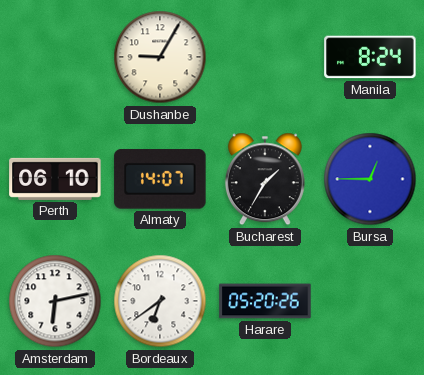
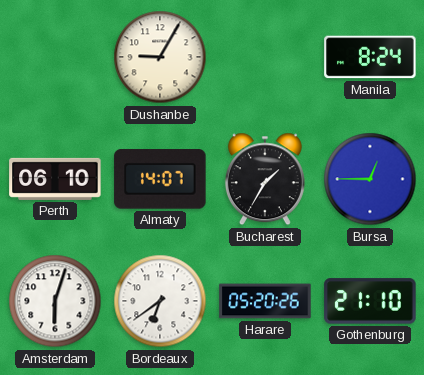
Amsterdam: 6:13 -> 6:03 (55, 301)
Gothenburg: none -> 21:10 (370, 301)
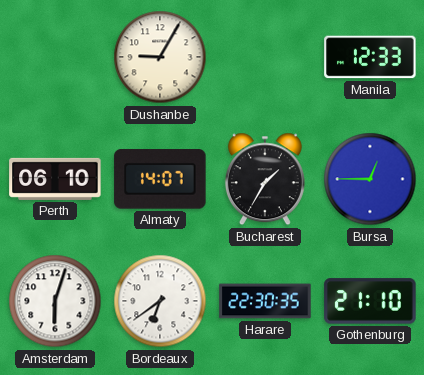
Manila: 8:24 -> 12:33 (370, 57)
Harare: 05:20 -> 22:30 (265, 301)
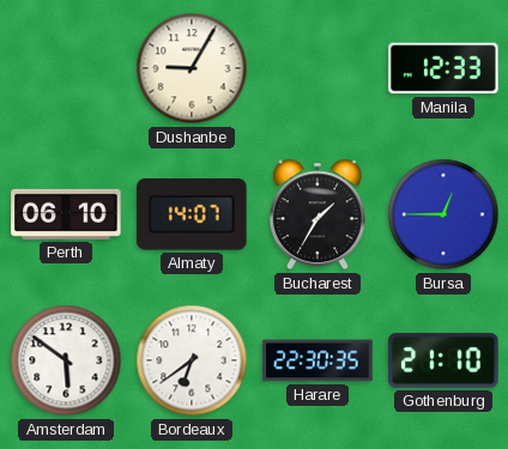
Amsterdam: 6:03 -> 5:51 (66, 360)
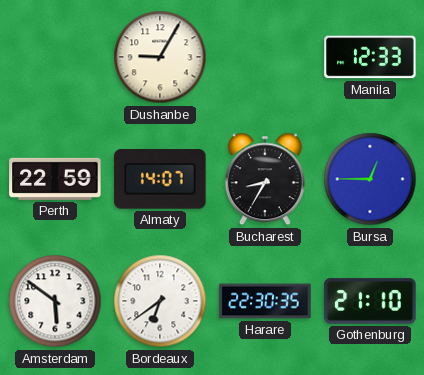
Perth: 06:10 -> 22:59 (55, 179)
Bucharest: 1:35 -> 8:35 (265, 179)
